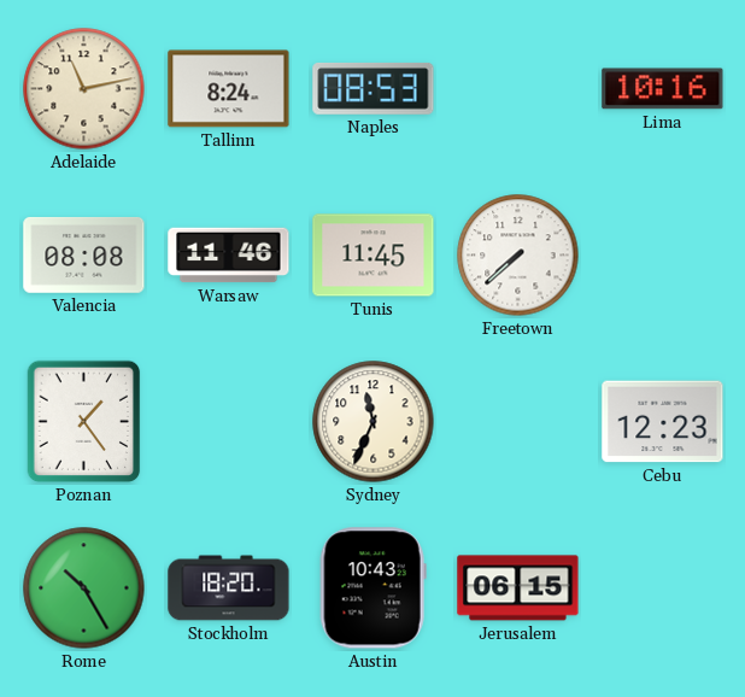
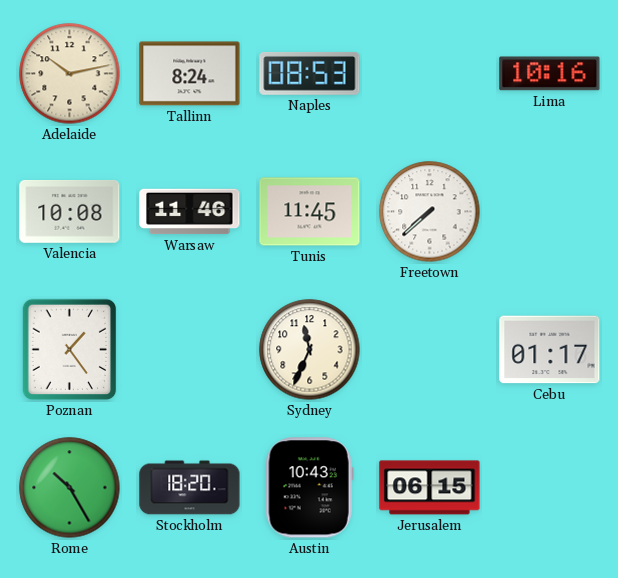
Adelaide: 11:13 -> 10:13 (70, 74)
Valencia: 08:08 -> 10:08 (70, 211)
Cebu: 12:23 -> 01:17 (550, 350)
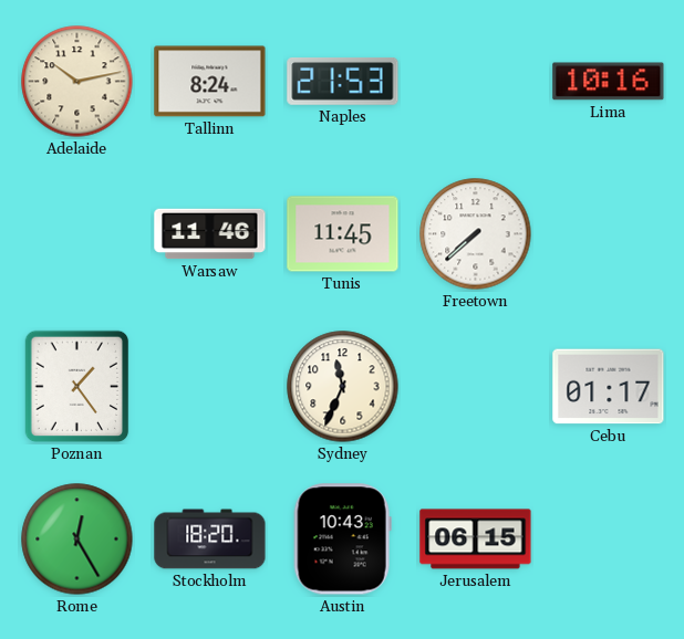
Naples: 08:53 -> 21:53 (343, 82)
Valencia: 10:08 -> none (70, 211)
Rome: 10:25 -> 12:25 (77, 540)
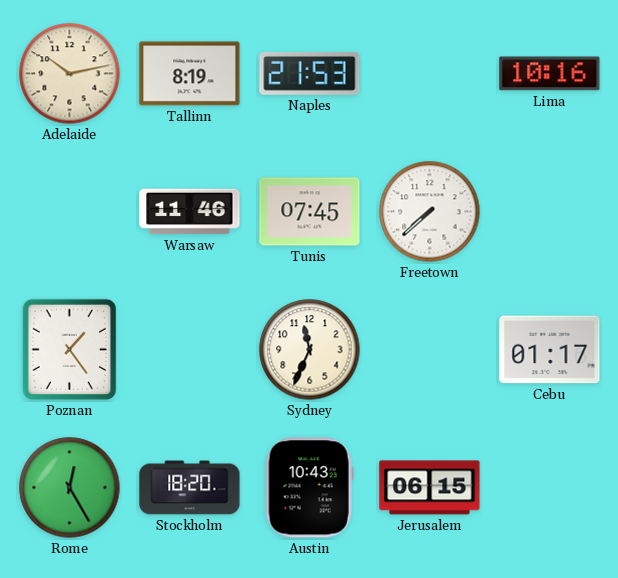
Tallinn: 8:24 -> 8:19 (190, 74)
Tunis: 11:45 -> 07:45 (310, 212)
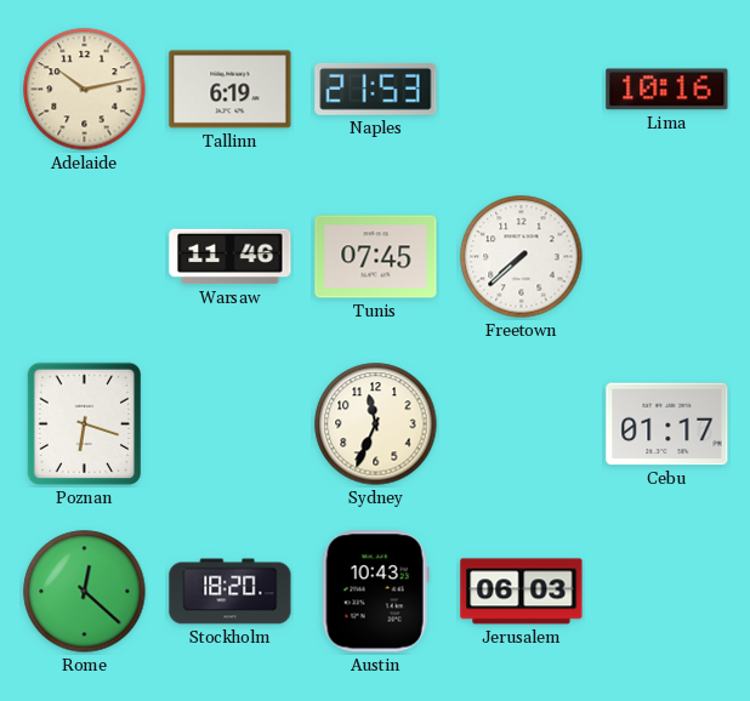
Tallinn: 8:19 -> 6:19 (231, 90)
Poznan: 1:24 -> 6:18 (85, 424)
Rome: 12:25 -> 12:22 (85, 592)
Jerusalem: 06:15 -> 06:03 (522, 592)
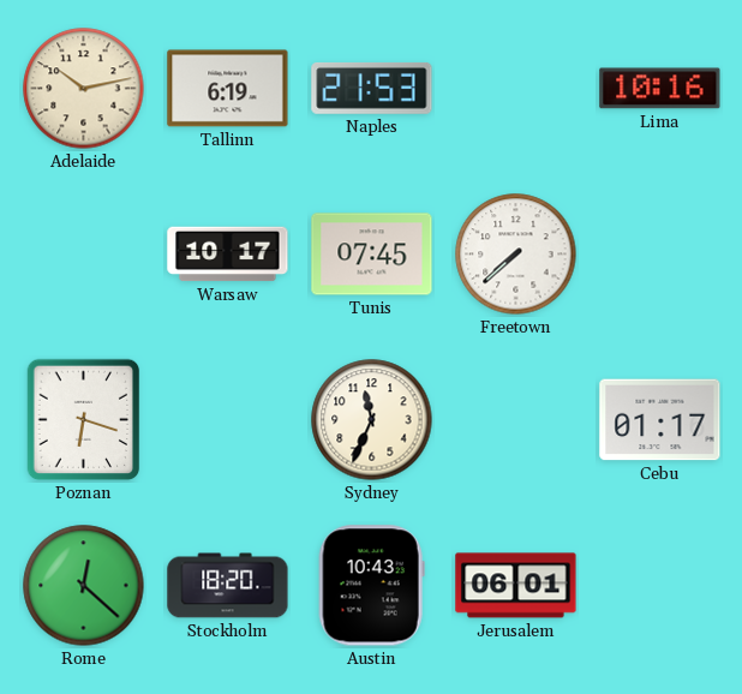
Warsaw: 11:46 -> 10:17 (228, 255)
Jerusalem: 06:03 -> 06:01 (516, 586)
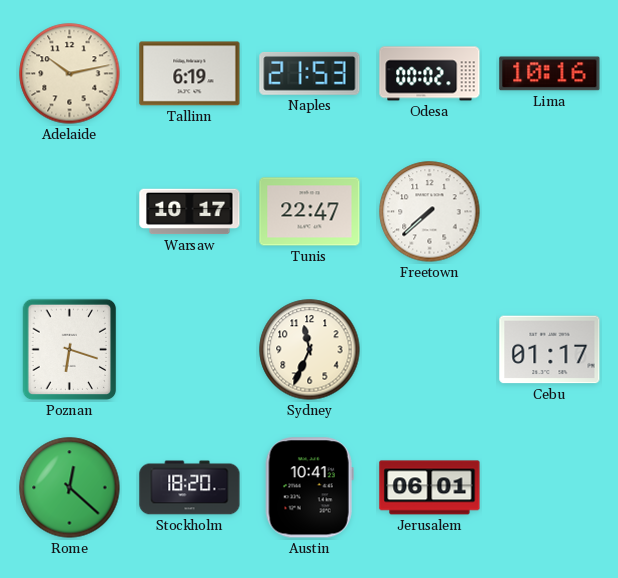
Odesa: none -> 00:02 (430, 74)
Tunis: 07:45 -> 22:47 (310, 212)
Austin: 10:43 -> 10:41 (309, 488)
